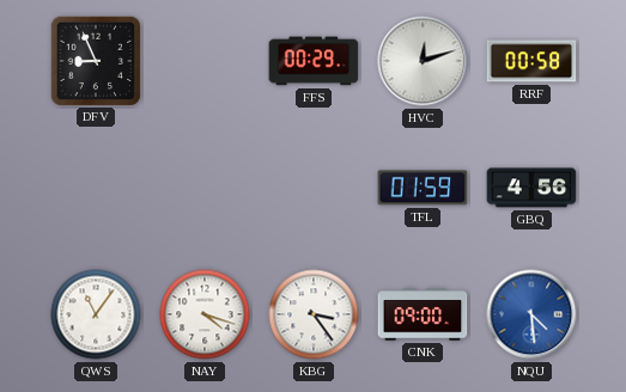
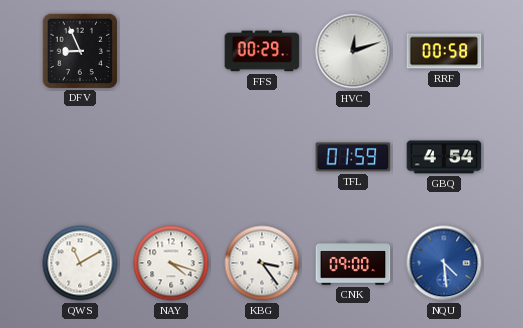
GBQ: 4:56 -> 4:54 (444, 157)
QWS: 11:06 -> 11:10 (80, 263)
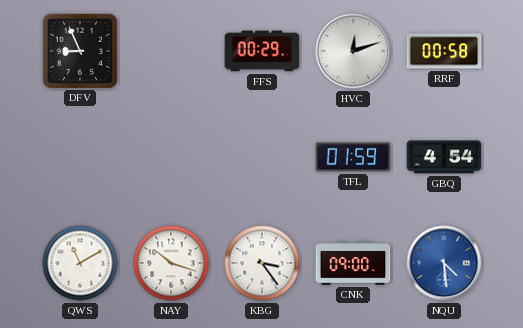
NAY: 4:18 -> 10:18 (171, 263)
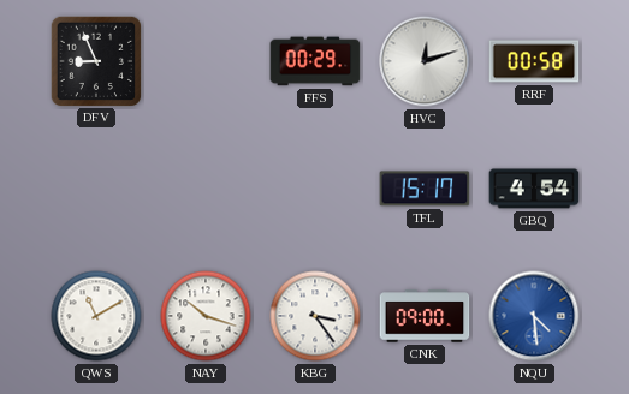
TFL: 01:59 -> 15:17 (425, 189)
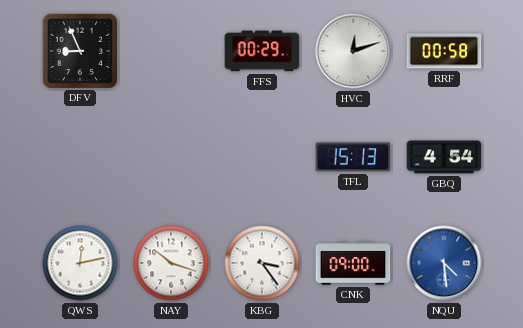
TFL: 15:17 -> 15:13 (353, 157)
QWS: 11:10 -> 12:13 (80, 263)
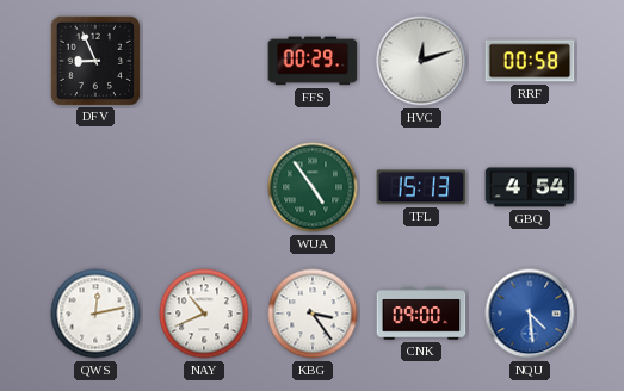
WUA: none -> 4:54 (313, 187)
NAY: 10:18 -> 10:41 (204, 314)
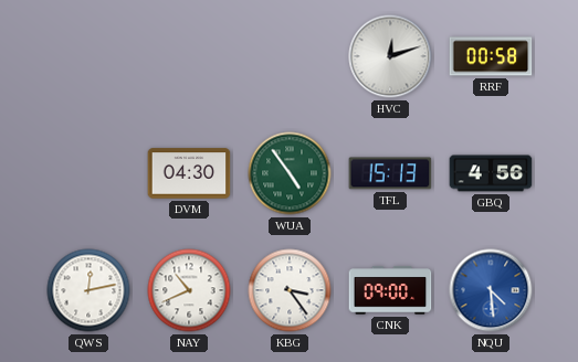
DFV: 8:56 -> none (94, 60)
FFS: 00:29 -> none (313, 61)
DVM: none -> 04:30 (189, 173)
GBQ: 4:54 -> 4:56 (491, 173)
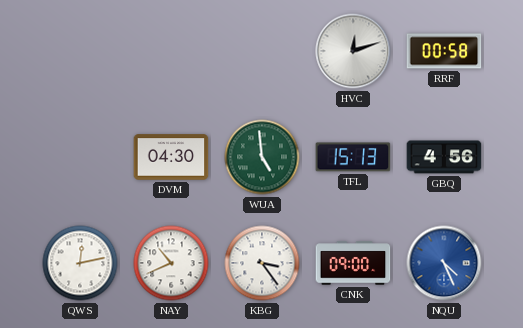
WUA: 4:54 -> 4:59 (262, 157)
NQU: 4:29 -> 4:26 (444, 263)
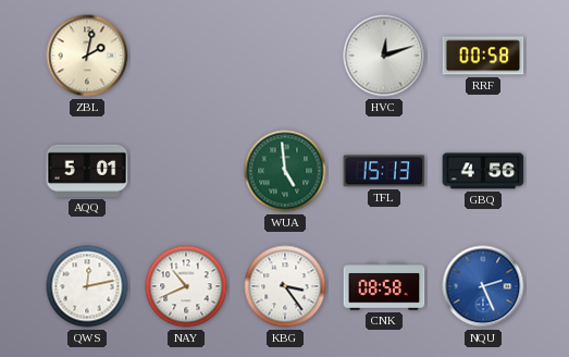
ZBL: none -> 2:02 (87, 56)
AQQ: none -> 5:01 (87, 171)
DVM: 04:30 -> none (171, 157)
CNK: 09:00 -> 08:58 (384, 286)
NQU: 4:26 -> 2:26 (483, 286)
